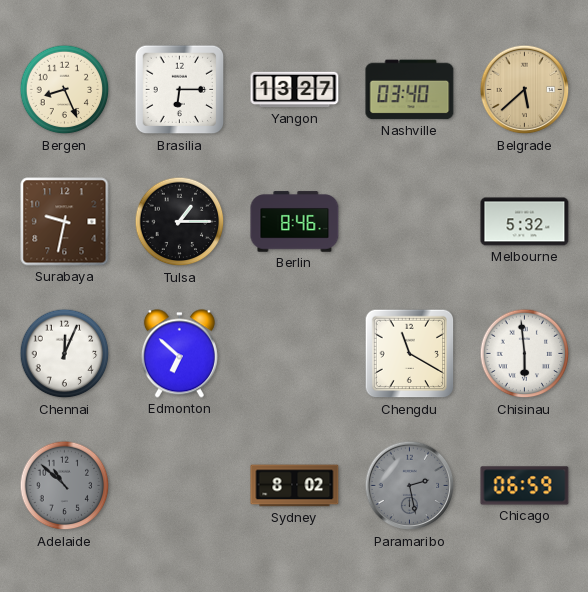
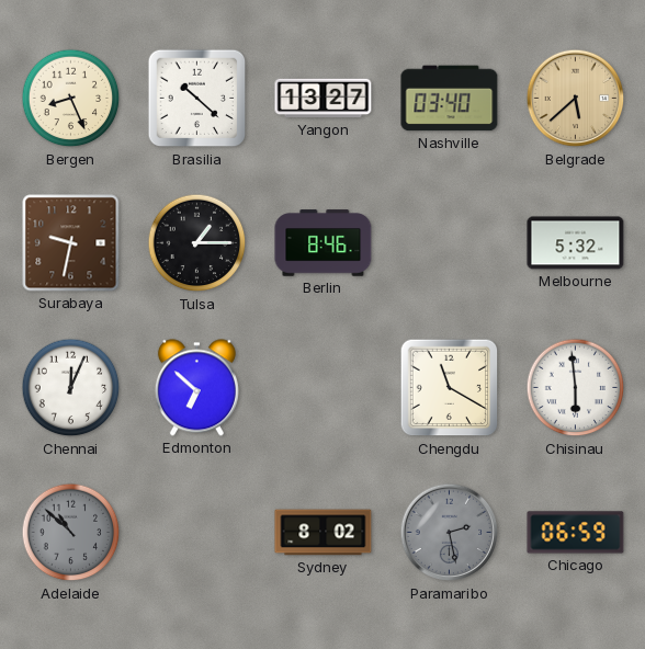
Brasilia: 6:15 -> 10:22 (197, 99)
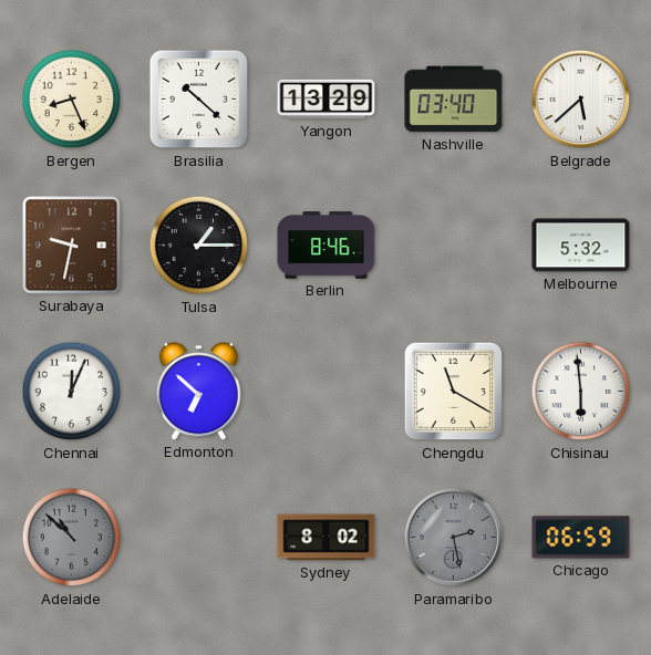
Yangon: 13:27 -> 13:29 (327, 100)
Belgrade dial: champagne -> white (581, 100)
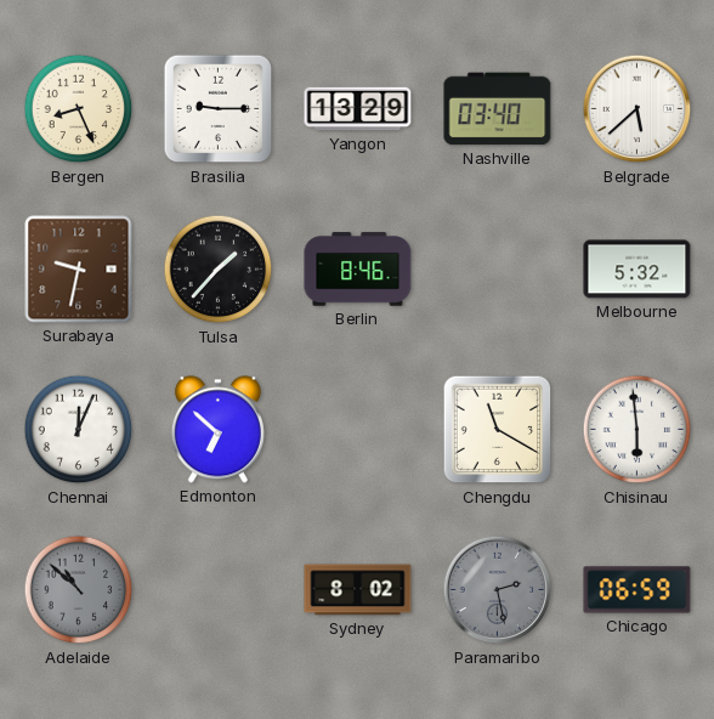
Brasilia: 10:22 -> 9:15 (219, 109)
Tulsa: 1:15 -> 1:37 (219, 270)
